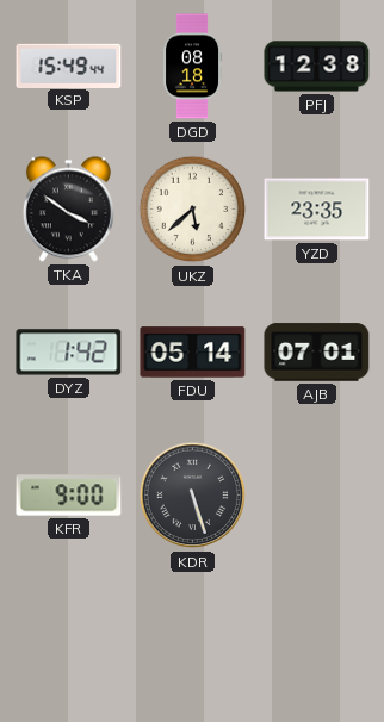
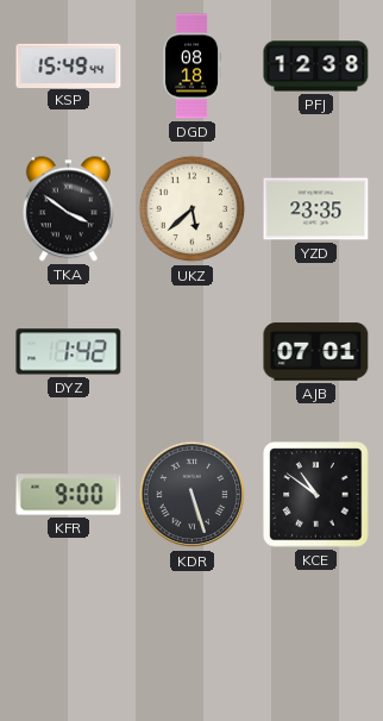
FDU: 05:14 -> none (193, 353)
KCE: none -> 10:51 (316, 495)
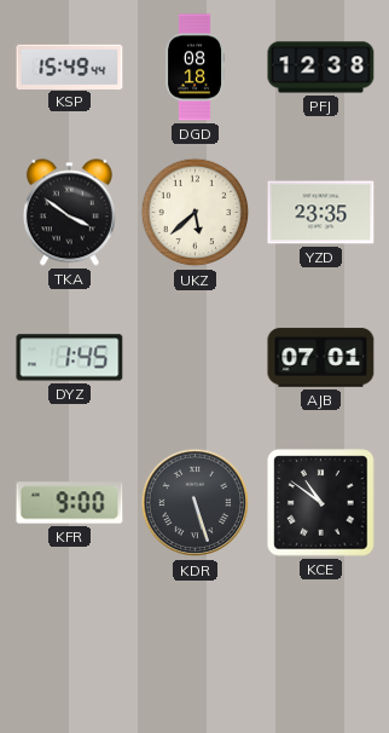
DYZ: 1:42 -> 1:45 (70, 358)
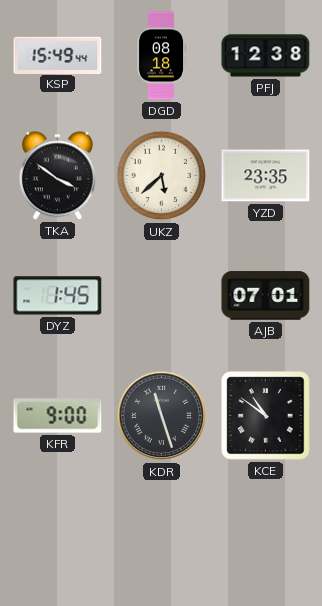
KDR: 5:27 -> 11:27 (162, 416)
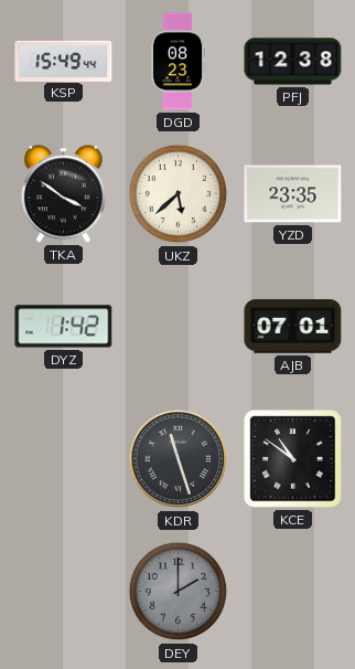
DGD: 08:18 -> 08:23 (177, 62)
DYZ: 1:45 -> 1:42 (64, 327)
KFR: 9:00 -> none (58, 416)
DEY: none -> 2:00 (179, 592)
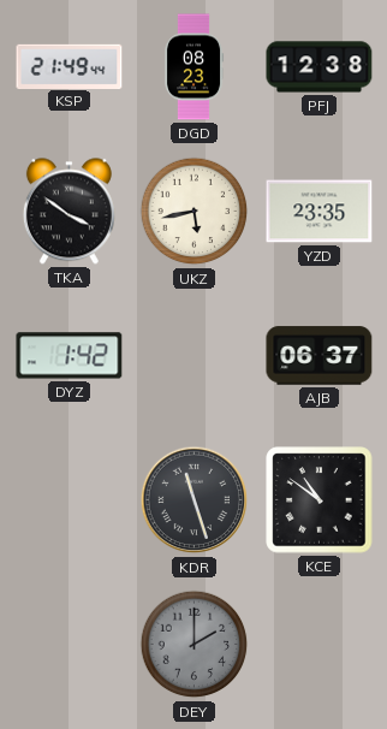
KSP: 15:49 -> 21:49 (70, 66)
UKZ: 5:38 -> 5:43 (195, 212)
AJB: 07:01 -> 06:37 (320, 356)
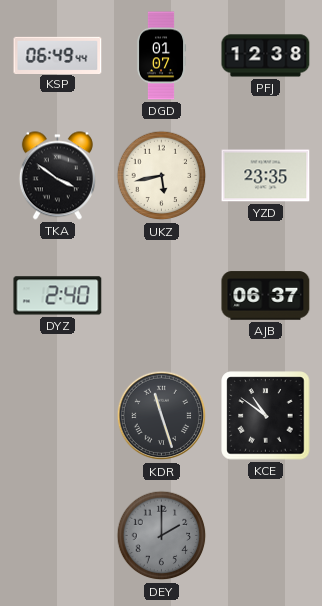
KSP: 21:49 -> 06:49 (58, 55)
DGD: 08:23 -> 01:07 (161, 56)
DYZ: 1:42 -> 2:40 (58, 296)
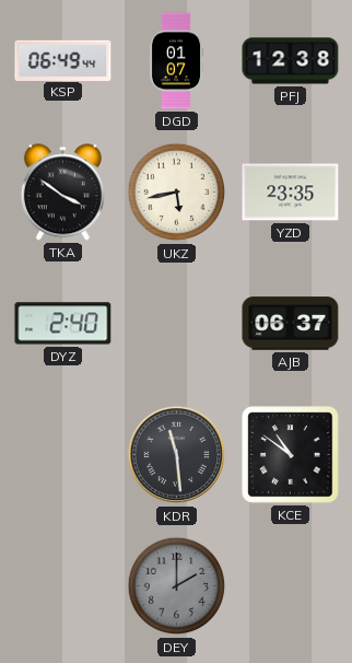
KDR: 11:27 -> 11:29 (177, 455)
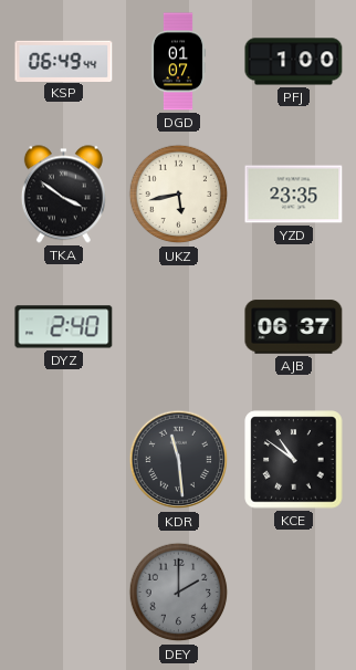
PFJ: 12:38 -> 1:00 (294, 62)
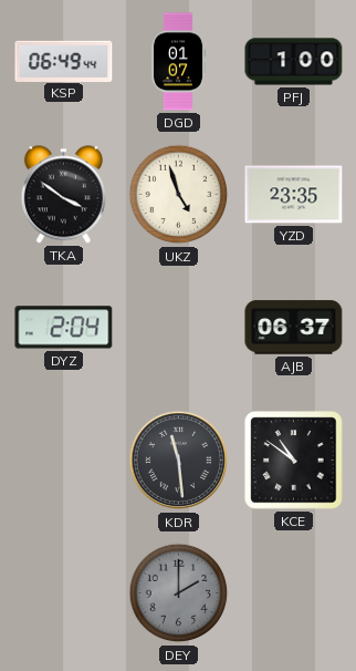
UKZ: 5:43 -> 4:57 (179, 195)
DYZ: 2:40 -> 2:04 (64, 328)
